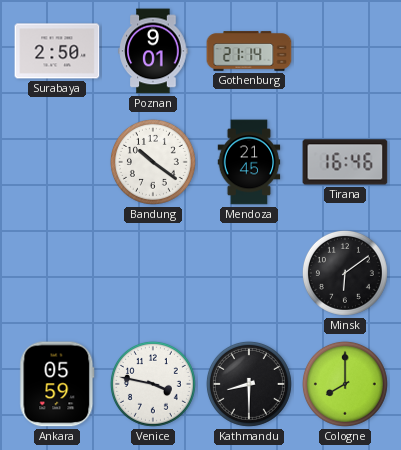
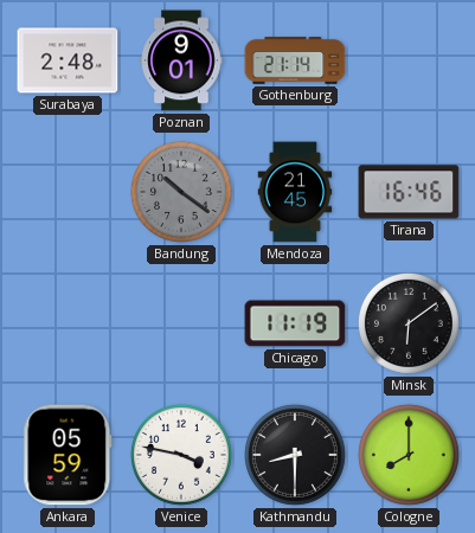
Surabaya: 2:50 -> 2:48 (68, 60)
Bandung dial: white -> grey (181, 192)
Chicago: none -> 11:19 (295, 323)
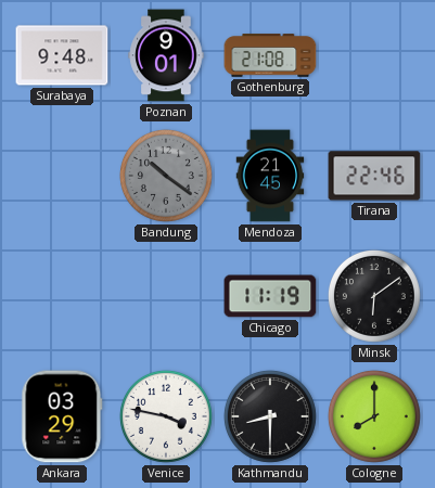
Surabaya: 2:48 -> 9:48 (62, 55)
Gothenburg: 21:14 -> 21:08 (270, 55)
Tirana: 16:46 -> 22:46 (374, 176)
Ankara: 05:59 -> 03:29 (62, 416)
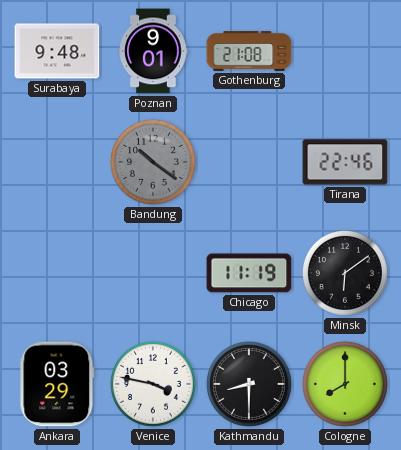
Mendoza: 21:45 -> none (270, 176)
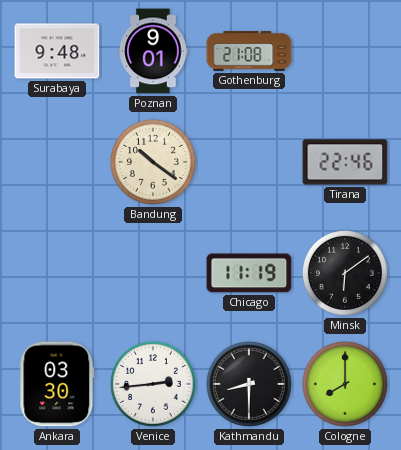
Bandung dial: grey -> cream (153, 162)
Ankara: 03:29 -> 03:30 (57, 384)
Venice: 3:47 -> 2:44 (153, 384)
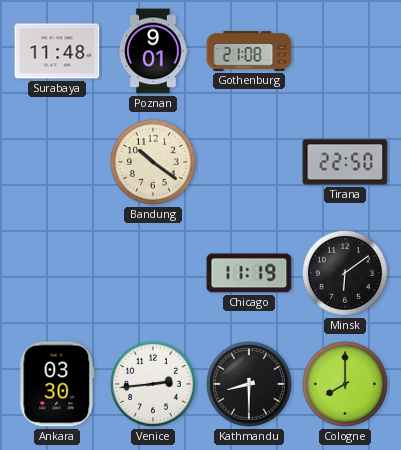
Surabaya: 9:48 -> 11:48 (57, 51)
Tirana: 22:46 -> 22:50 (345, 162)
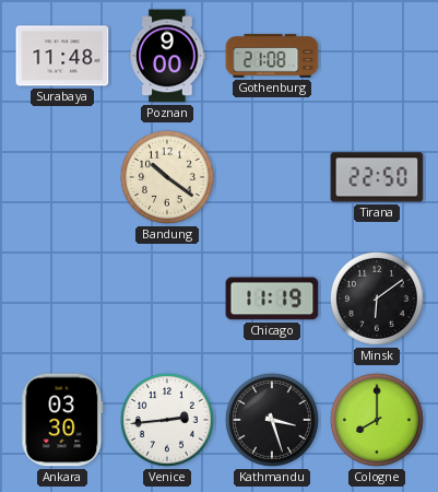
Poznan: 9:01 -> 9:00 (167, 56)
Kathmandu: 8:30 -> 3:27 (272, 420)
